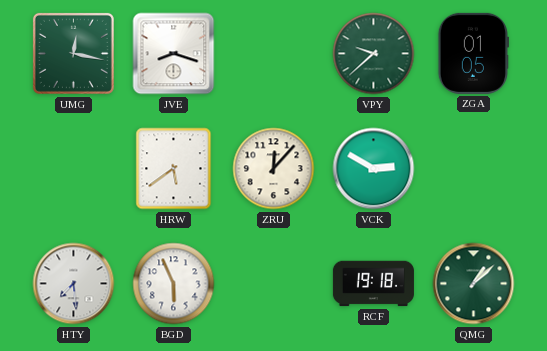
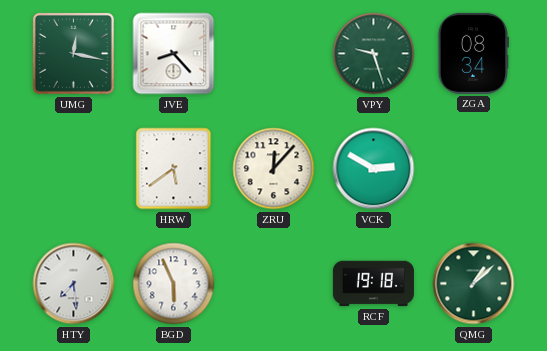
JVE: 8:18 -> 8:23 (174, 54)
VPY: 9:38 -> 9:27 (374, 54)
ZGA: 01:05 -> 08:34 (473, 53)
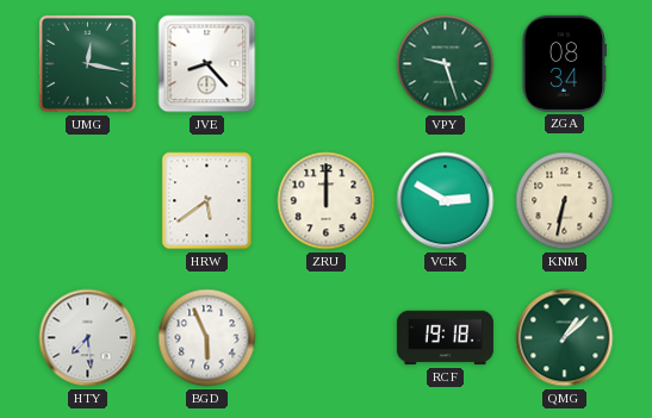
ZRU: 12:07 -> 12:00 (327, 201)
KNM: none -> 6:32 (565, 201)
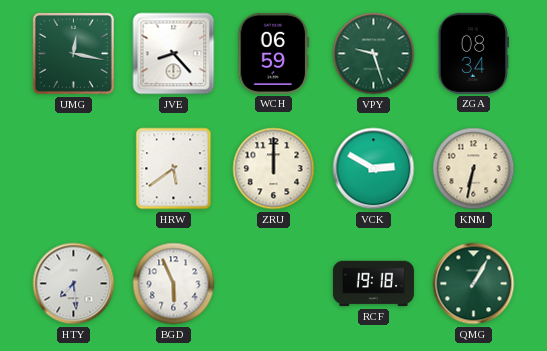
WCH: none -> 06:59 (274, 53)
QMG: 1:08 -> 1:05 (474, 284)
